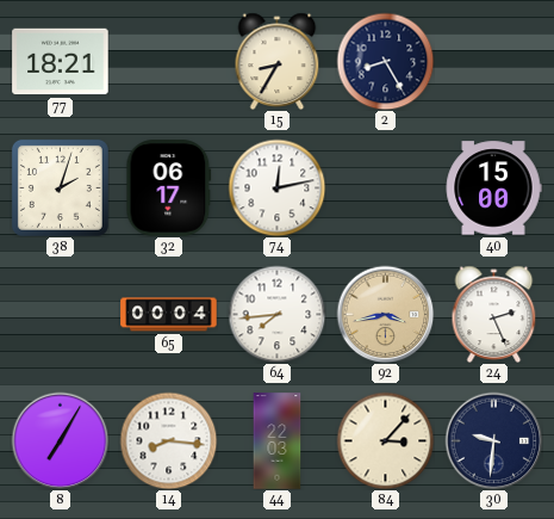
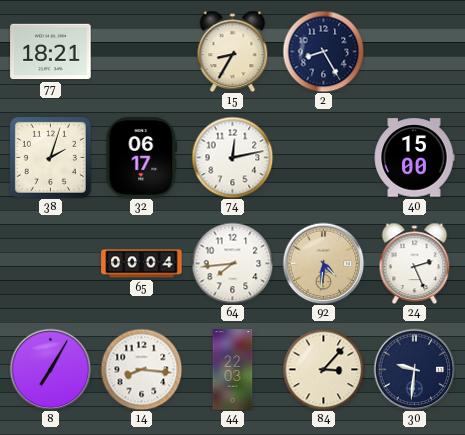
92: 3:43 -> 4:31 (323, 263)
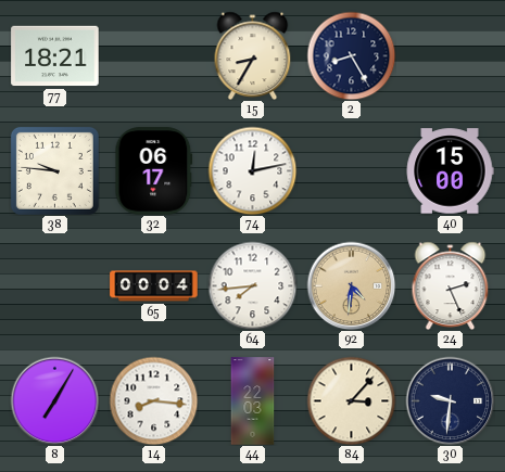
38: 2:03 -> 9:46 (54, 170)
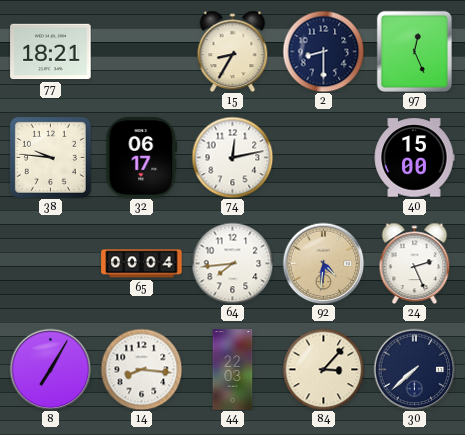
2: 8:25 -> 8:30 (323, 51)
97: none -> 12:26 (414, 51)
30: 9:31 -> 7:38 (414, 369)
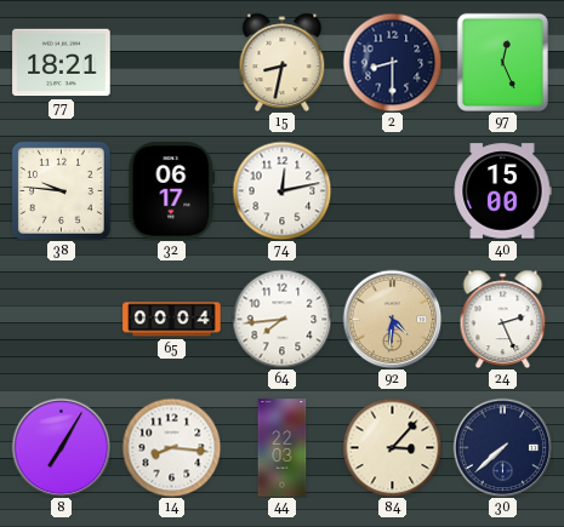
15: 8:35 -> 8:32 (283, 62)
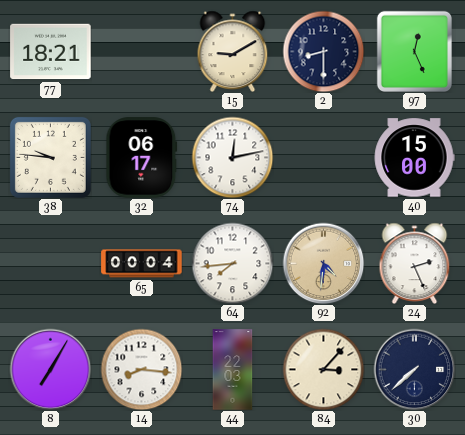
15: 8:32 -> 9:10 (233, 51)
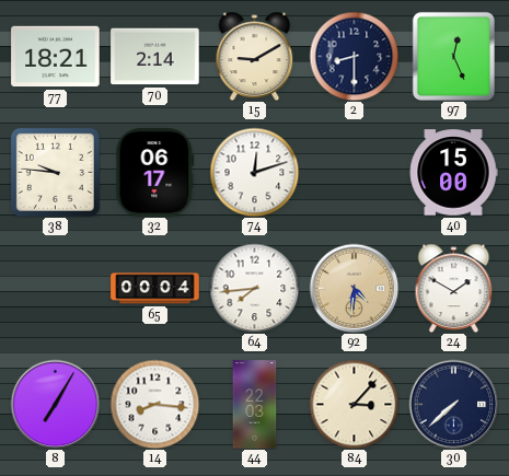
70: none -> 2:14 (155, 57)
74: 12:13 -> 12:12 (254, 172)
24: 2:26 -> 1:50 (454, 288)
